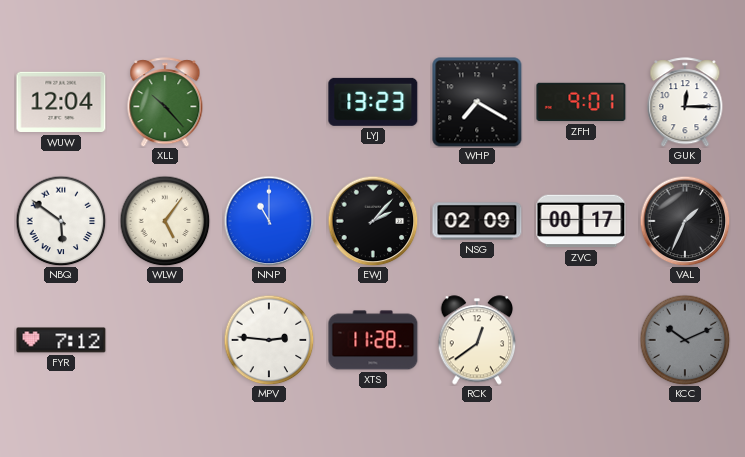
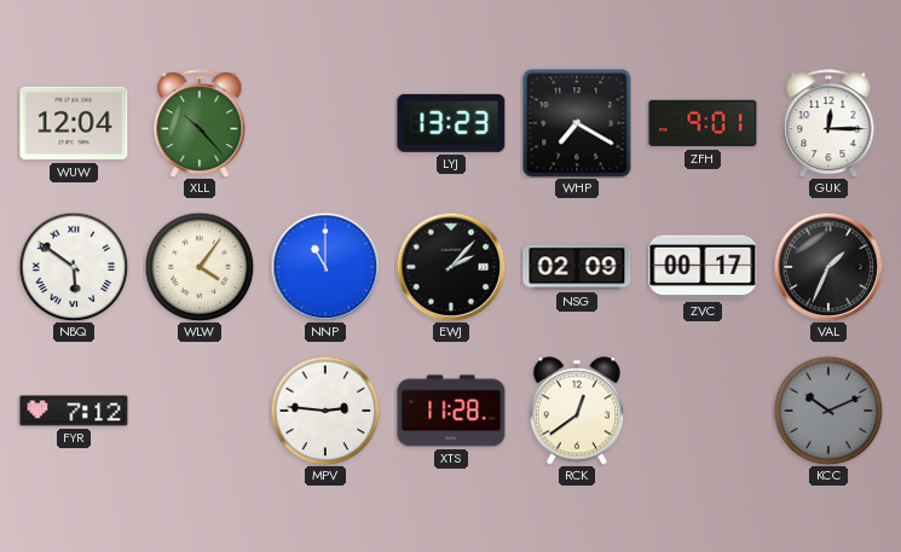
WLW: 5:06 -> 4:06 (200, 267)
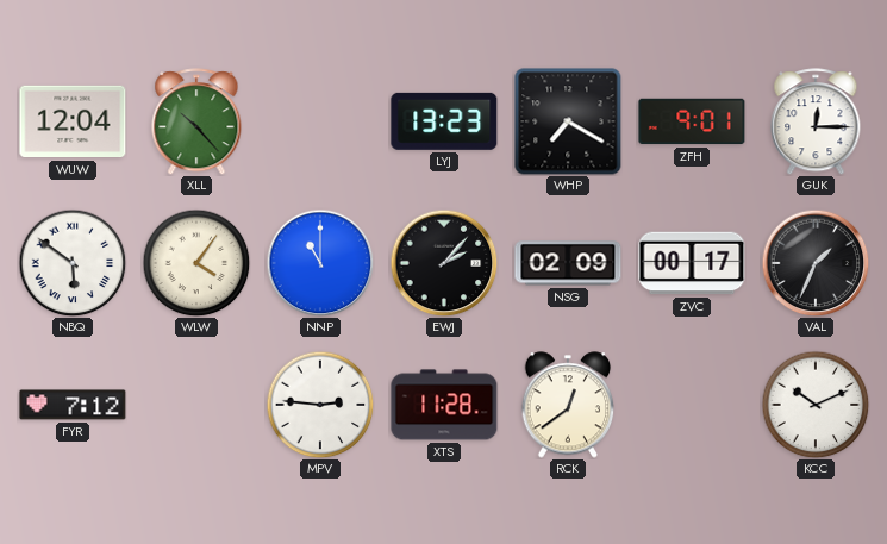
KCC dial: grey -> white (816, 405)
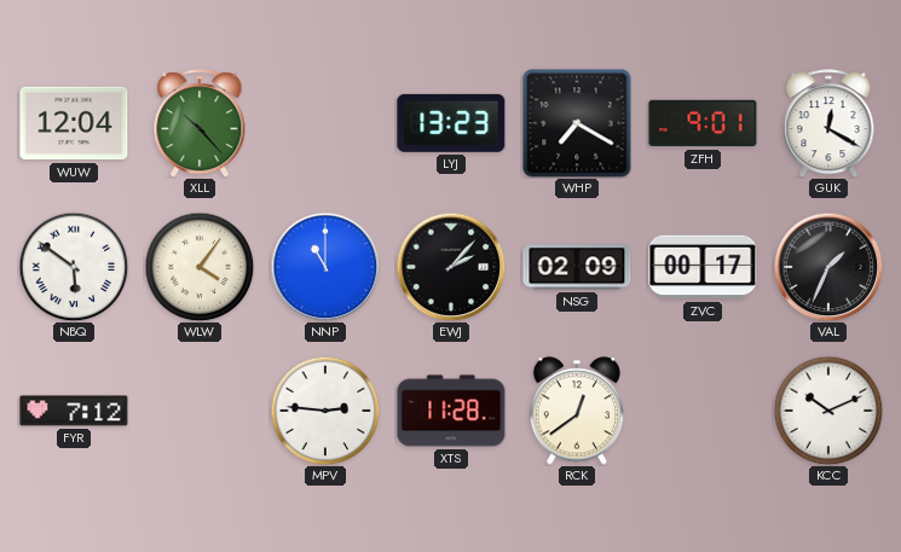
GUK: 12:15 -> 12:20 (828, 123)
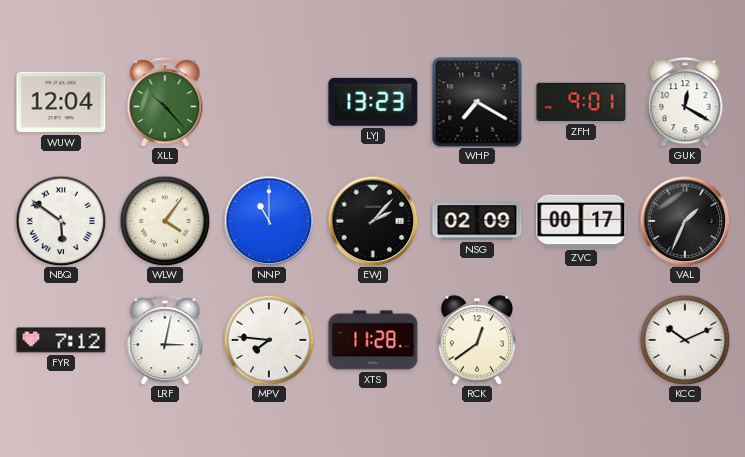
LRF: none -> 3:02 (165, 340)
MPV: 2:46 -> 7:46 (269, 340)
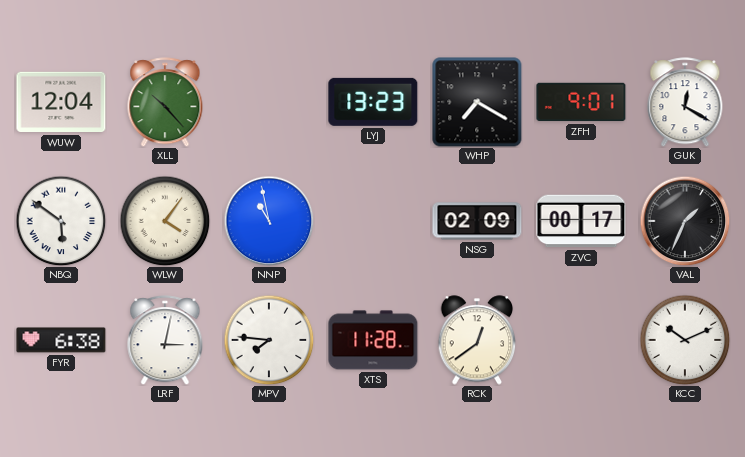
NNP: 11:00 -> 10:58 (269, 221)
EWJ: 2:07 -> none (373, 221)
FYR: 7:12 -> 6:38 (61, 340)
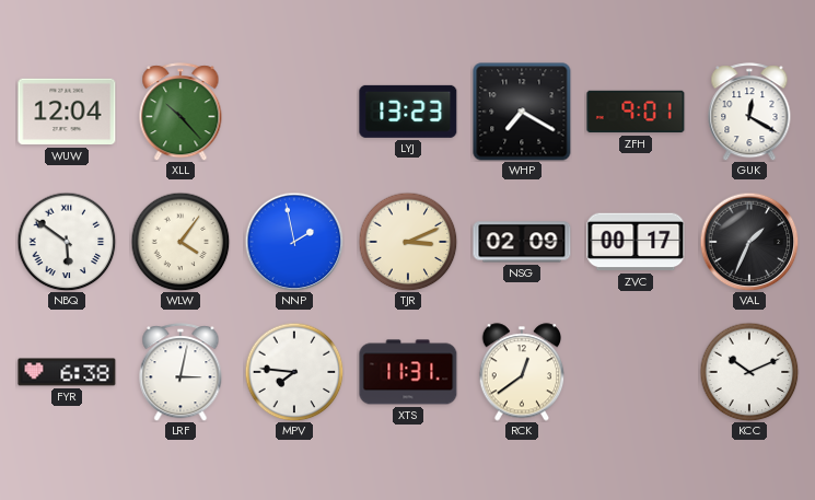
NNP: 10:58 -> 1:58 (294, 242)
TJR: none -> 3:11 (408, 242)
XTS: 11:28 -> 11:31 (408, 372)
